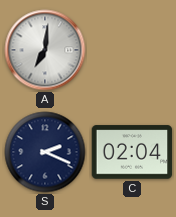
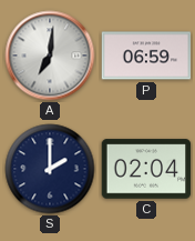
P: none -> 06:59 (146, 56)
S: 2:19 -> 2:00 (50, 169)
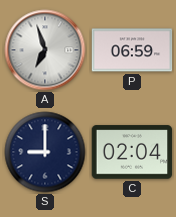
A: 7:01 -> 6:57 (45, 50)
S: 2:00 -> 9:00 (45, 152)
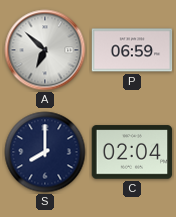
A: 6:57 -> 6:52 (45, 50)
S: 9:00 -> 8:00 (45, 152)
